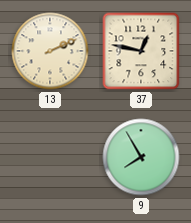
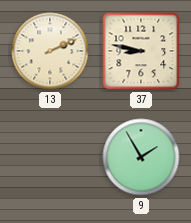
37: 12:47 -> 8:47 (141, 51)
9: 7:55 -> 1:55 (141, 157)
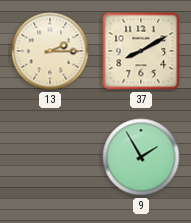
13: 2:11 -> 2:15 (50, 51)
37: 8:47 -> 8:10 (141, 51)
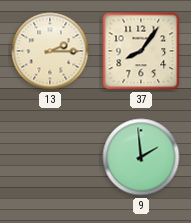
37: 8:10 -> 8:06 (141, 51)
9: 1:55 -> 1:59 (141, 157)
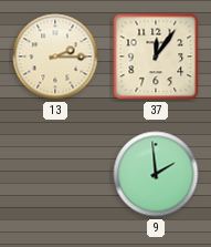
37: 8:06 -> 12:06 (156, 56)
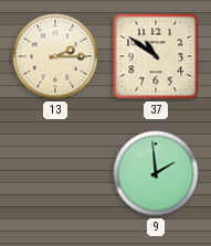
37: 12:06 -> 10:51 (156, 56)
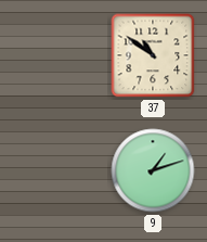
13: 2:15 -> none (55, 56)
9: 1:59 -> 1:12 (153, 170)
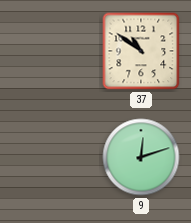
9: 1:12 -> 12:12 (141, 157)
